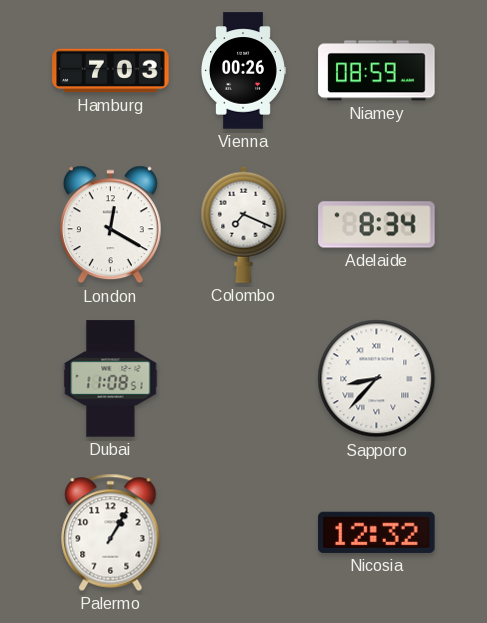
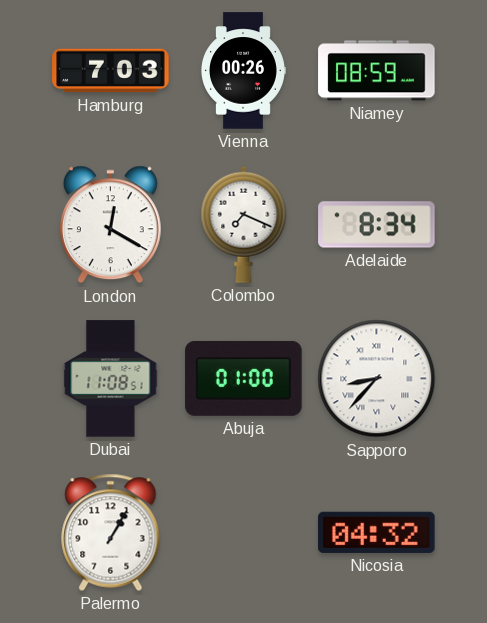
Abuja: none -> 01:00 (244, 378)
Nicosia: 12:32 -> 04:32 (377, 532)
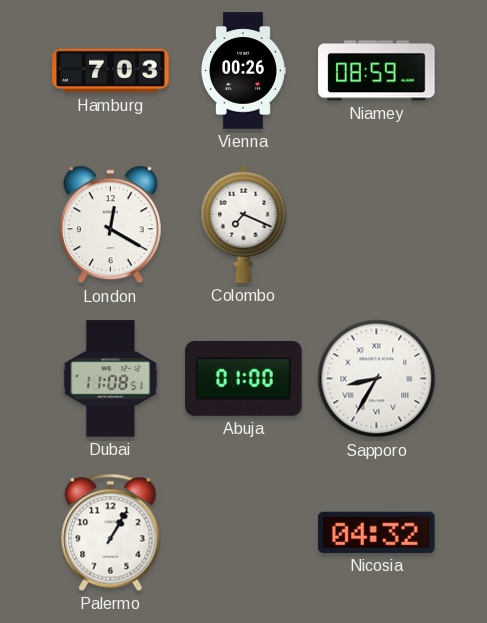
Adelaide: 8:34 -> none (377, 225)
Sapporo: 8:37 -> 8:35 (377, 379)
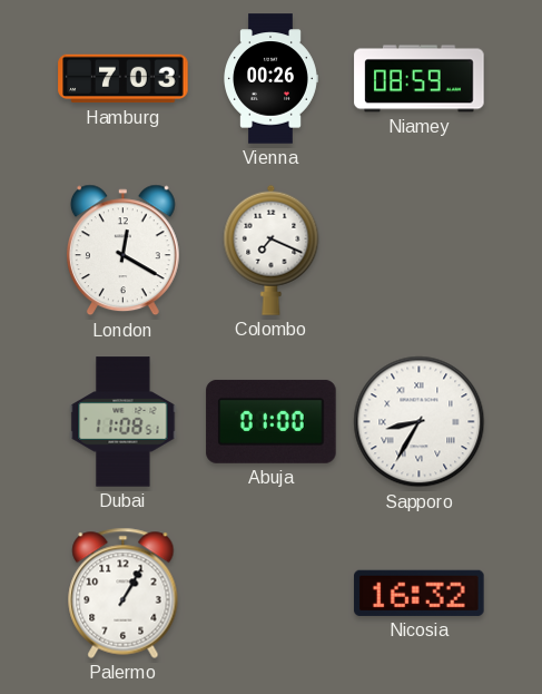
Nicosia: 04:32 -> 16:32 (420, 593)
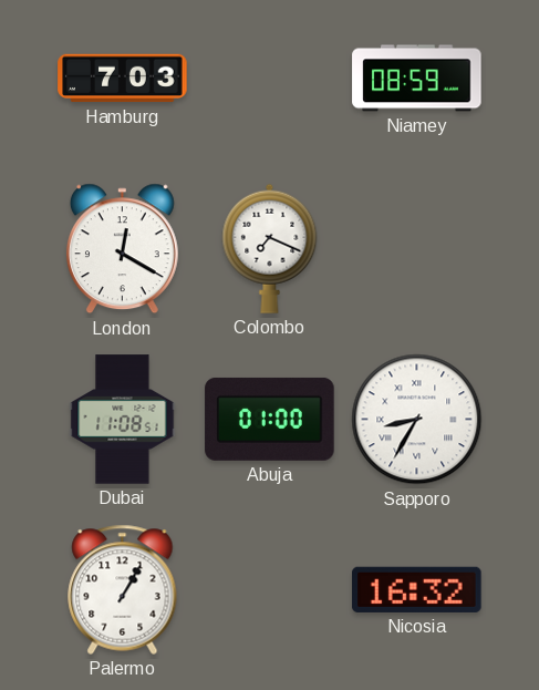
Vienna: 00:26 -> none (270, 79)
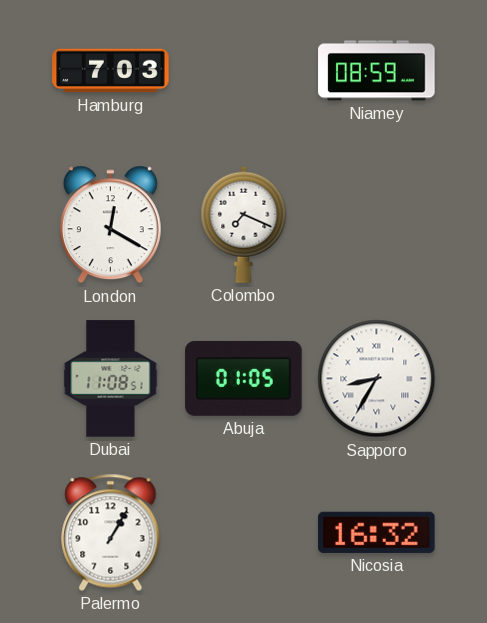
Abuja: 01:00 -> 01:05 (244, 378)
